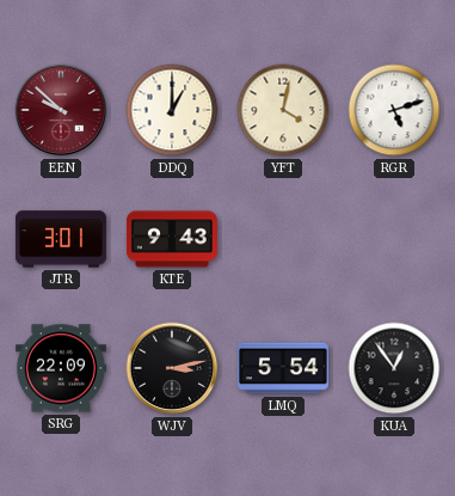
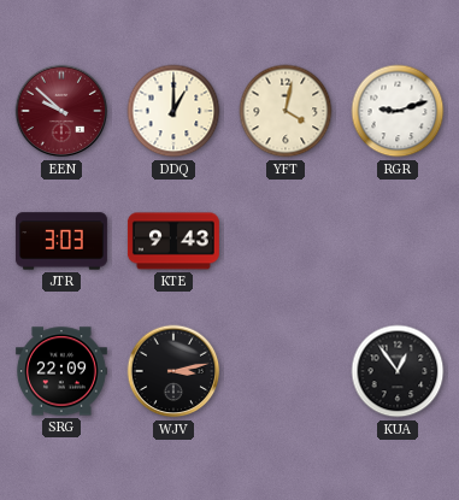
RGR: 5:12 -> 9:12 (398, 111)
JTR: 3:01 -> 3:03 (61, 241)
LMQ: 5:54 -> none (283, 368)
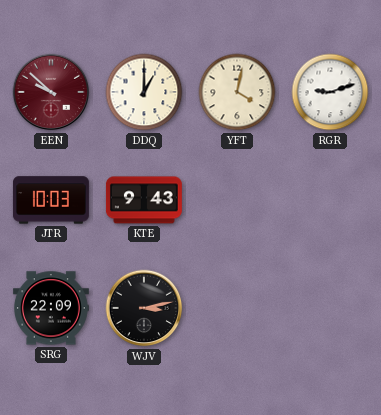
JTR: 3:03 -> 10:03 (51, 200)
KUA: 12:54 -> none (398, 371)
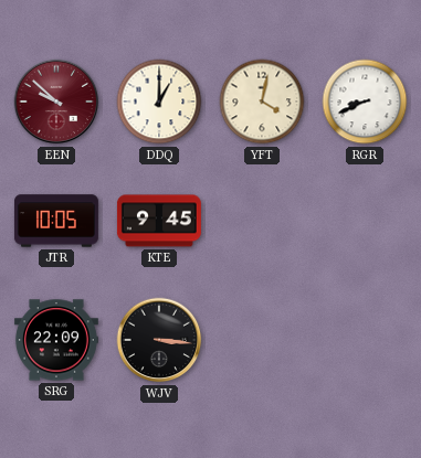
RGR: 9:12 -> 8:41 (365, 102)
JTR: 10:03 -> 10:05 (56, 221)
KTE: 9:43 -> 9:45 (159, 221)
WJV: 3:13 -> 3:16 (159, 340)
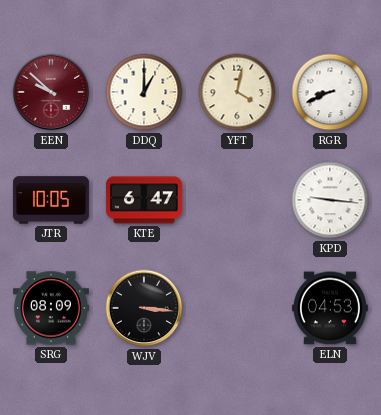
KTE: 9:45 -> 6:47 (144, 200)
KPD: none -> 9:16 (330, 200)
SRG: 22:09 -> 08:09 (51, 308)
ELN: none -> 04:53 (330, 308)
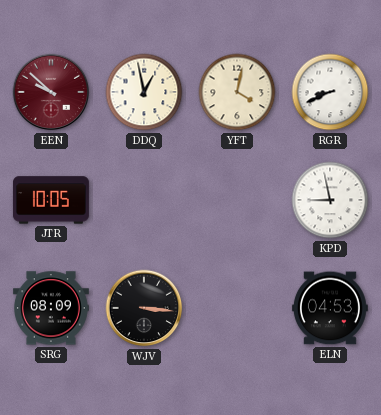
DDQ: 1:00 -> 12:58 (144, 92)
KTE: 6:47 -> none (144, 200)
KPD: 9:16 -> 8:58 (330, 200)
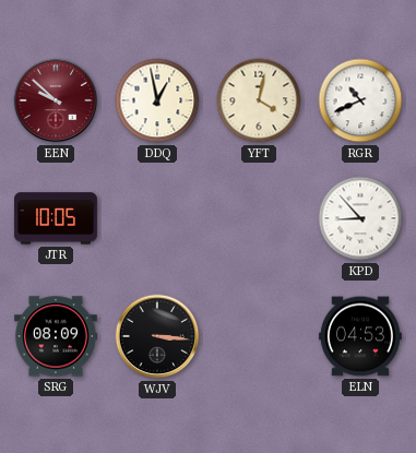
RGR: 8:41 -> 10:41 (360, 100)
KPD: 8:58 -> 8:53 (360, 218)
